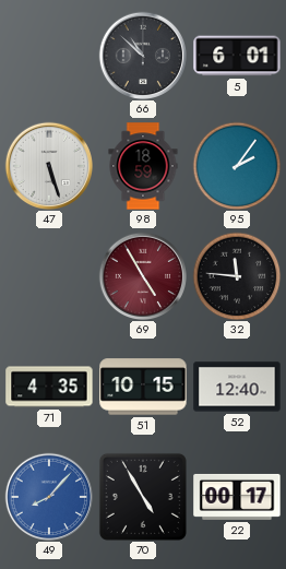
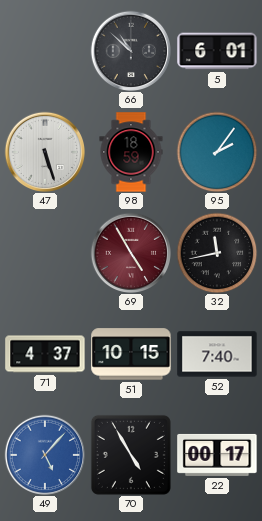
32: 11:46 -> 11:43 (217, 253)
71: 4:35 -> 4:37 (45, 354)
52: 12:40 -> 7:40 (217, 354)
49: 8:07 -> 5:07 (44, 454)
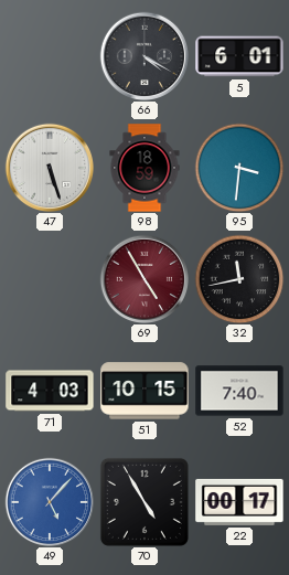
66: 10:52 -> 4:20 (143, 55)
95: 2:06 -> 3:31 (239, 168)
71: 4:37 -> 4:03 (50, 391)
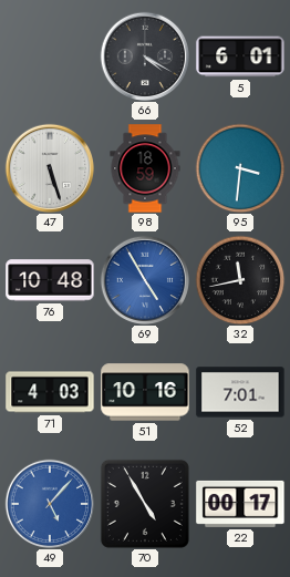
76: none -> 10:48 (50, 280)
69 dial: burgundy -> blue (144, 279)
51: 10:15 -> 10:16 (145, 392)
52: 7:40 -> 7:01 (240, 392)
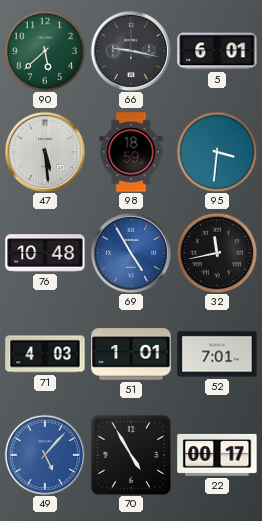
90: none -> 5:38 (45, 51)
66: 4:20 -> 9:17 (130, 50)
47: 5:27 -> 5:29 (44, 151)
51: 10:16 -> 1:01 (131, 354)
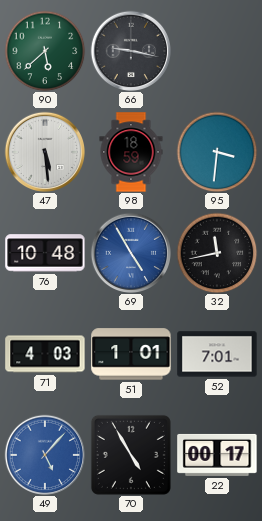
5: 6:01 -> none (217, 51)
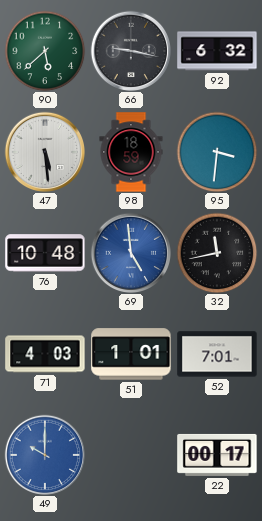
92: none -> 6:32 (217, 51)
69: 4:55 -> 4:59 (130, 252)
49: 5:07 -> 10:00 (44, 454)
70: 4:55 -> none (131, 455)
